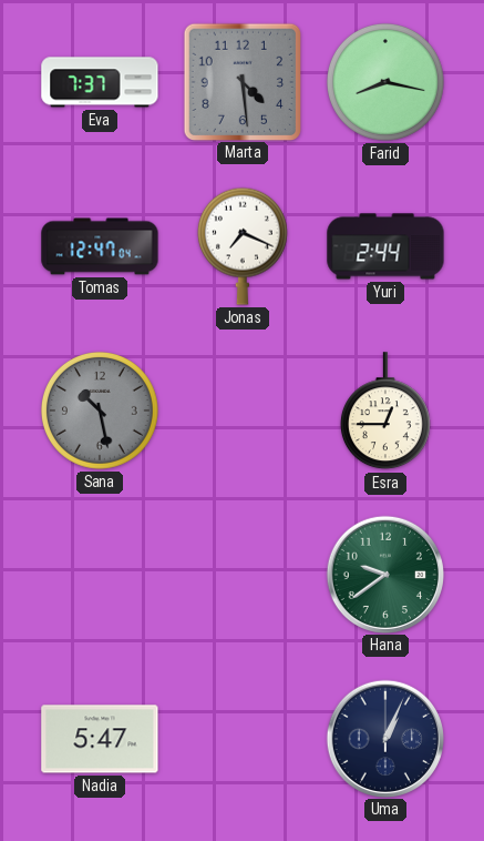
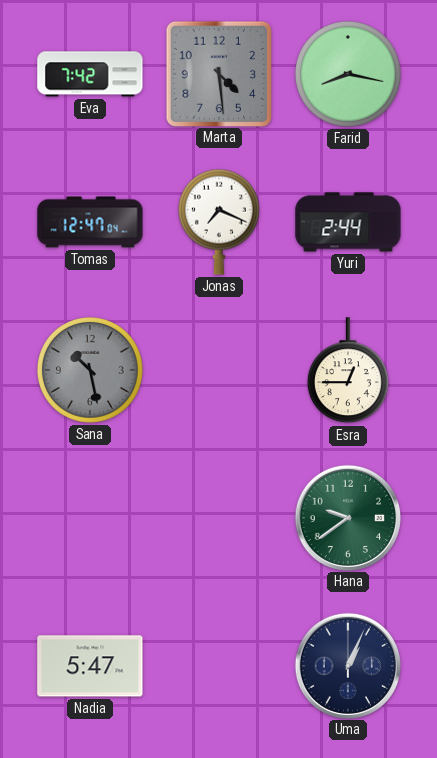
Eva: 7:37 -> 7:42 (90, 74)
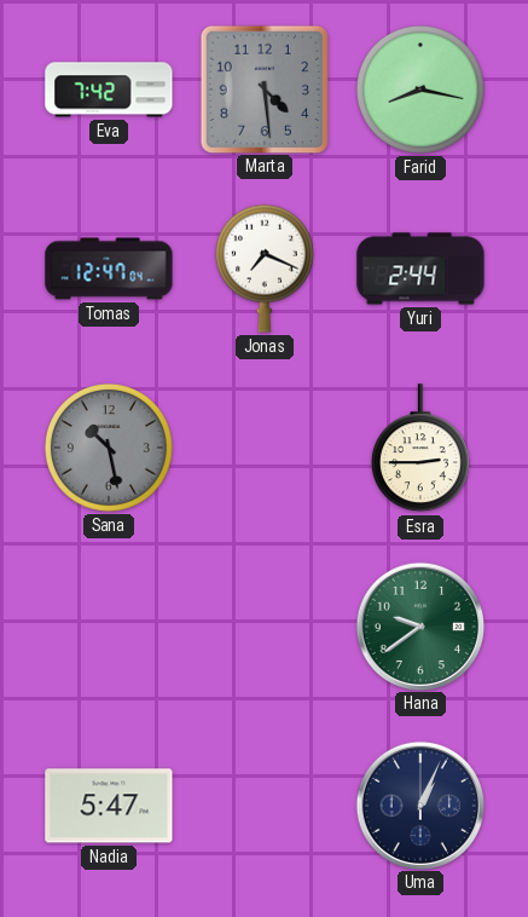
Esra: 12:45 -> 2:45 (420, 449)
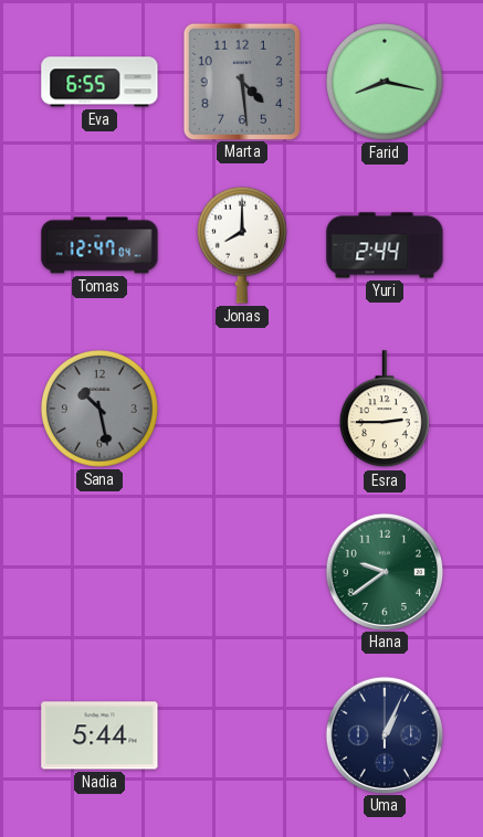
Eva: 7:42 -> 6:55 (99, 82)
Jonas: 7:19 -> 8:00 (242, 245)
Nadia: 5:47 -> 5:44 (99, 735)
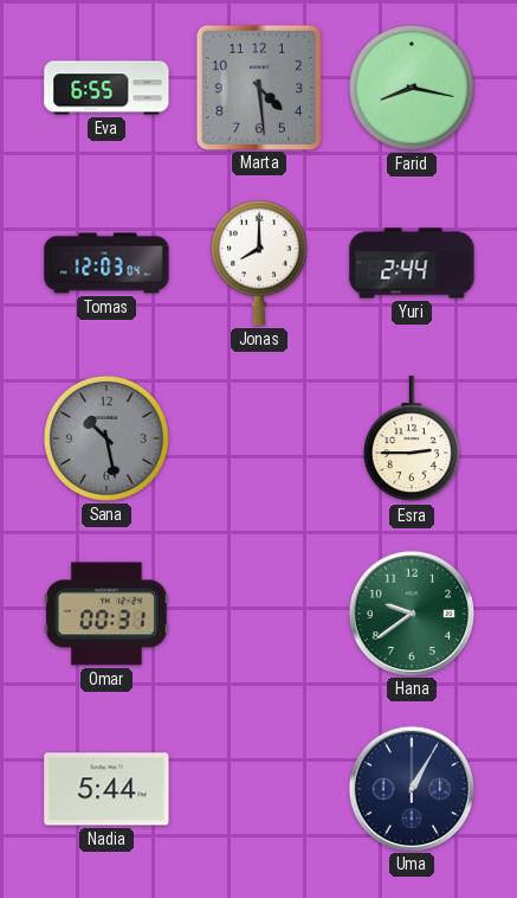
Tomas: 12:47 -> 12:03 (106, 263)
Omar: none -> 00:31 (106, 614)
Uma: 1:04 -> 1:05 (411, 788)
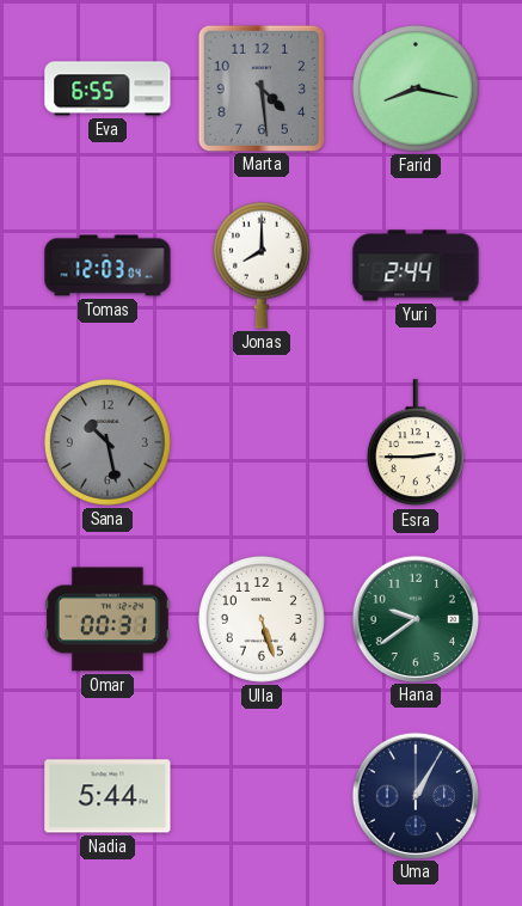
Ulla: none -> 5:27 (262, 619)
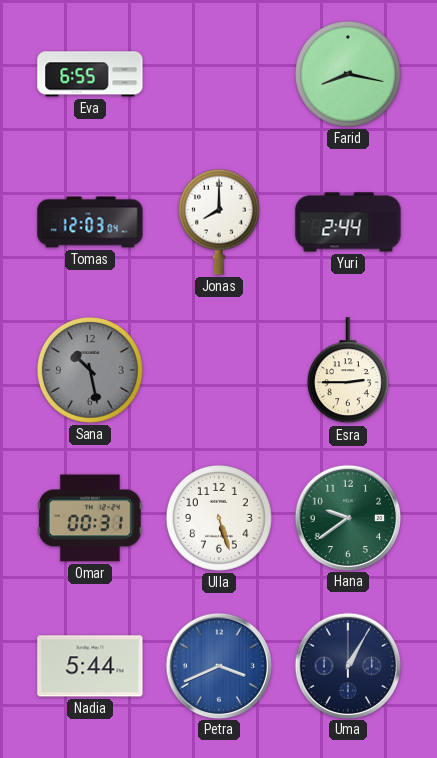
Marta: 4:29 -> none (260, 87)
Petra: none -> 3:41 (218, 665)
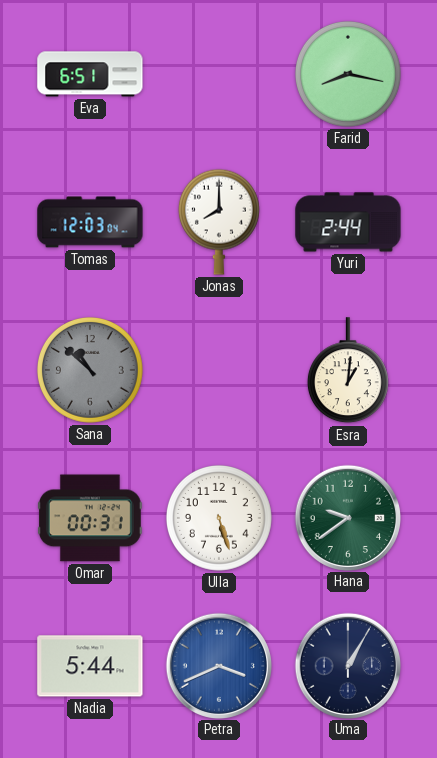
Eva: 6:55 -> 6:51 (90, 74)
Sana: 10:28 -> 10:52 (90, 370)
Esra: 2:45 -> 1:01 (348, 371)
